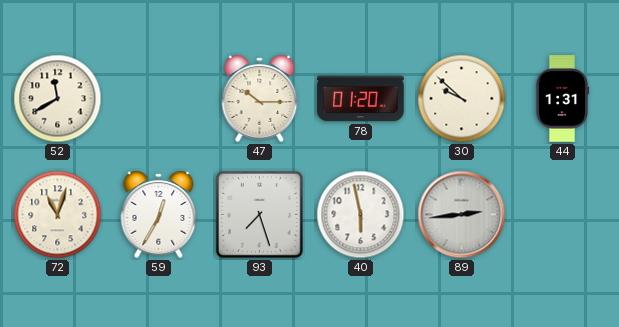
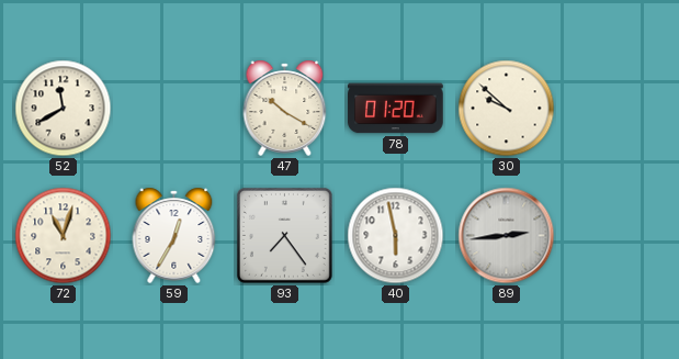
47: 10:15 -> 10:20 (285, 108)
44: 1:31 -> none (562, 99)
93: 7:27 -> 7:24 (285, 236)
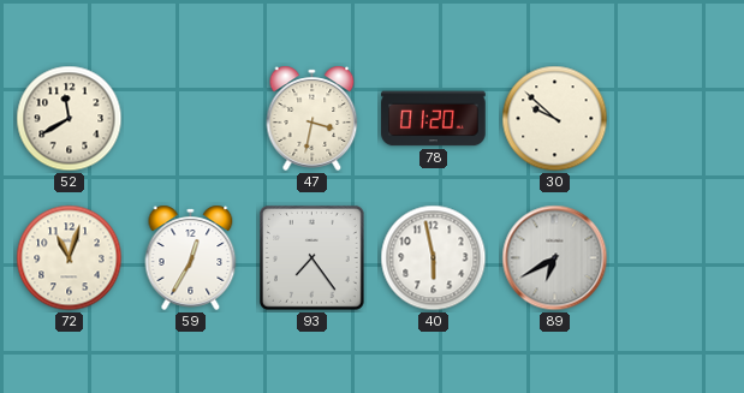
47: 10:20 -> 3:32 (313, 118)
89: 2:44 -> 6:40 (555, 258)
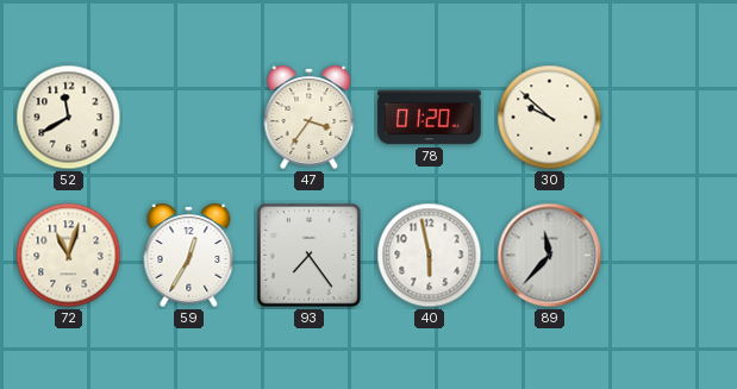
47: 3:32 -> 3:36 (310, 117)
89: 6:40 -> 11:37 (550, 256)
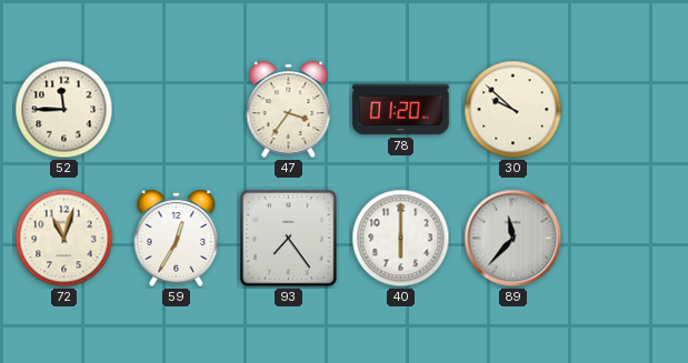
52: 11:40 -> 11:45 (64, 110)
40: 5:58 -> 6:00 (401, 239)
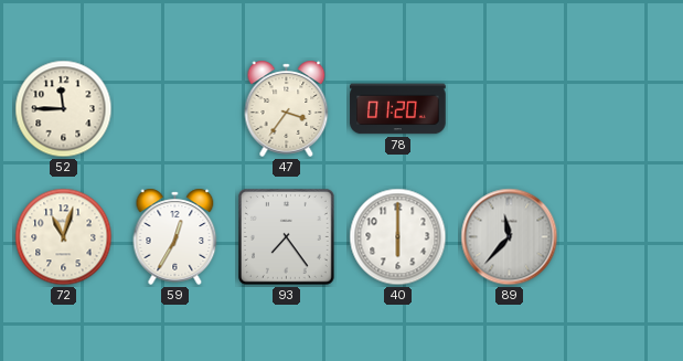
30: 9:52 -> none (513, 110)
